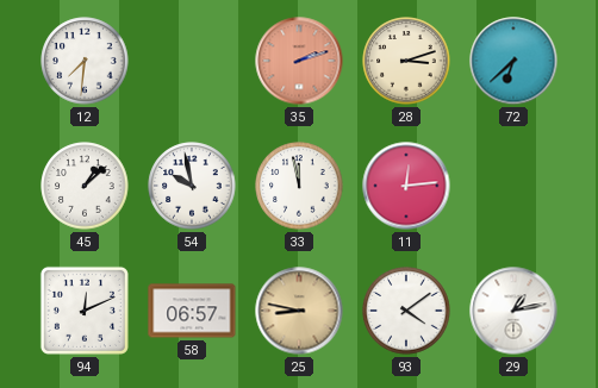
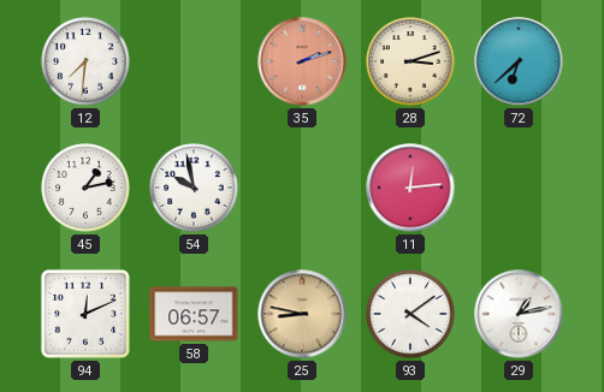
45: 1:08 -> 1:13 (85, 188)
33: 11:58 -> none (299, 186)
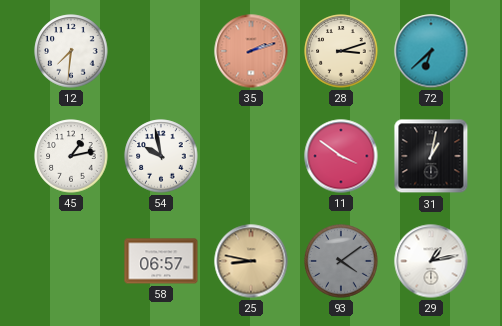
11: 12:14 -> 3:51 (341, 156)
31: none -> 1:02 (431, 156)
94: 12:11 -> none (85, 314)
93 dial: white -> grey (341, 261)
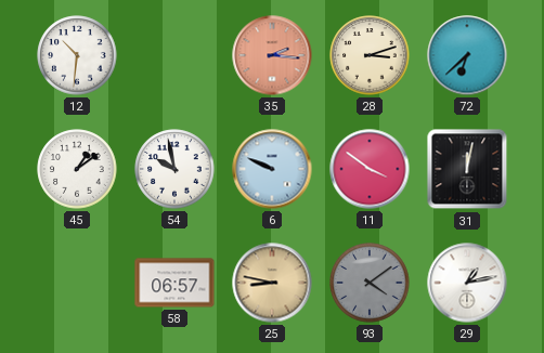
12: 7:31 -> 10:31 (77, 55)
35: 2:12 -> 2:16 (272, 55)
45: 1:13 -> 1:09 (77, 169)
6: none -> 9:49 (272, 169)
31: 1:02 -> 12:02 (467, 169)
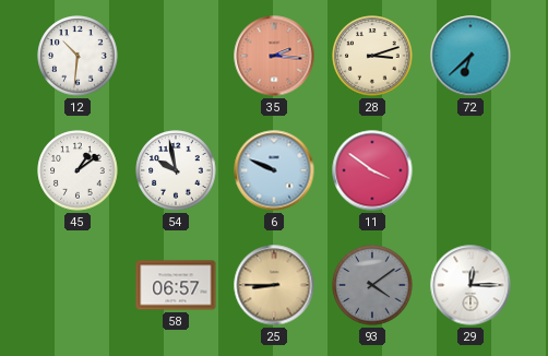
31: 12:02 -> none (467, 169)
25: 8:47 -> 8:45 (274, 285)
29: 1:13 -> 12:15 (470, 285)
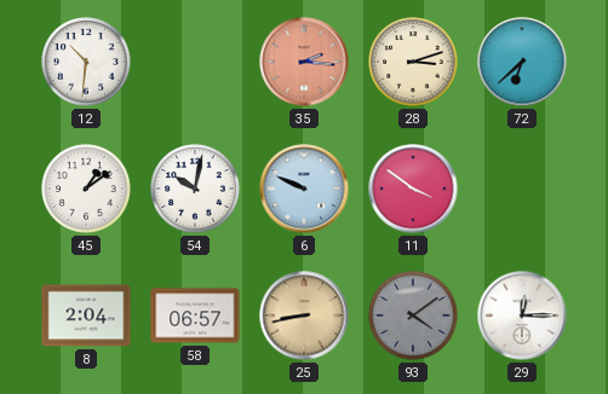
54: 9:58 -> 10:02 (195, 189)
8: none -> 2:04 (86, 315)
25: 8:45 -> 8:43 (304, 315)
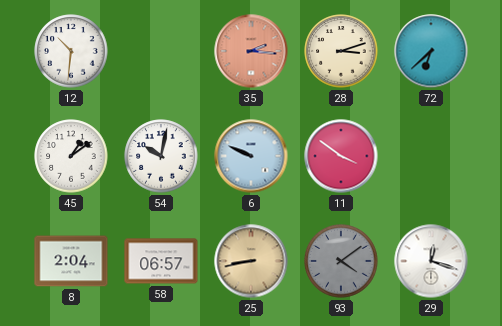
29: 12:15 -> 12:18 (431, 261)
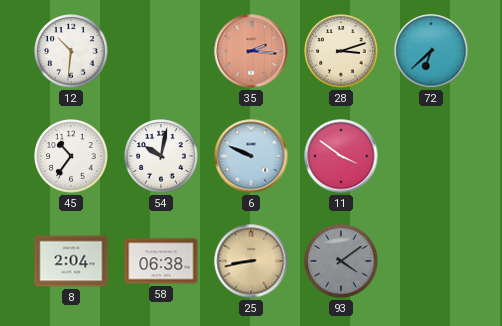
45: 1:09 -> 10:36 (71, 156)
58: 06:57 -> 06:38 (161, 261)
29: 12:18 -> none (431, 261)
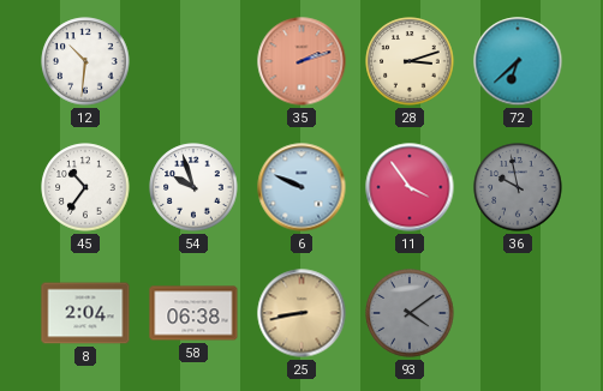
35: 2:16 -> 2:12 (301, 61)
54: 10:02 -> 9:57 (193, 187)
11: 3:51 -> 3:54 (410, 187)
36: none -> 9:58 (518, 187)
